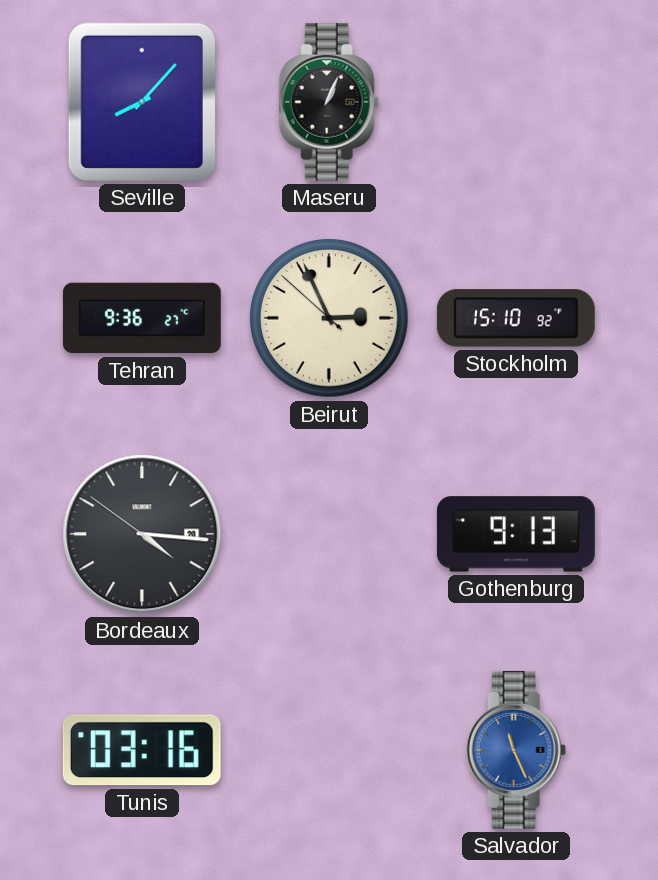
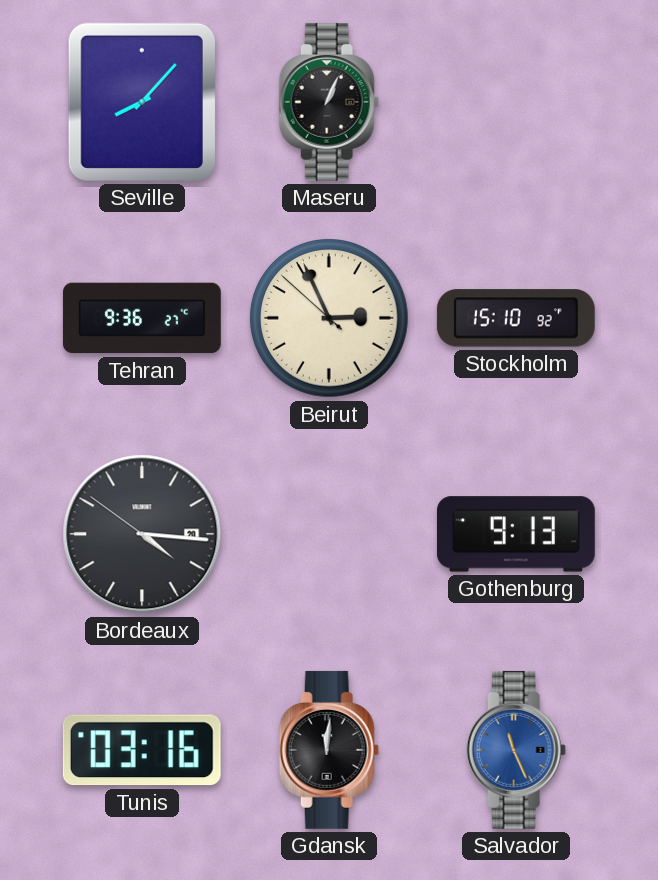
Gdansk: none -> 12:01 (329, 750)
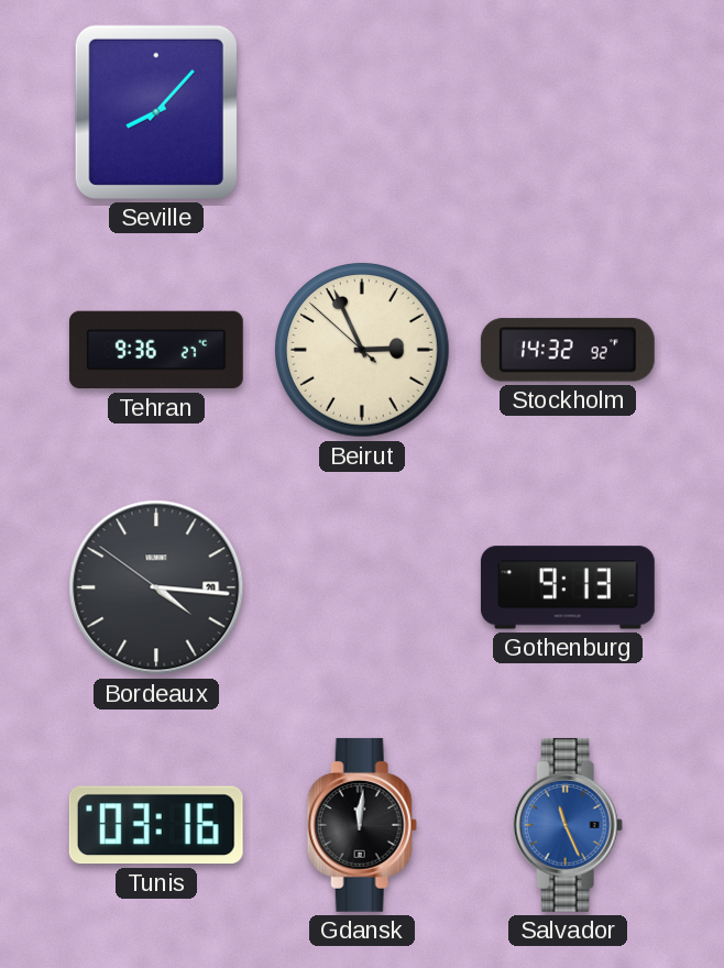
Maseru: 1:04 -> none (329, 102)
Stockholm: 15:10 -> 14:32 (568, 350)
